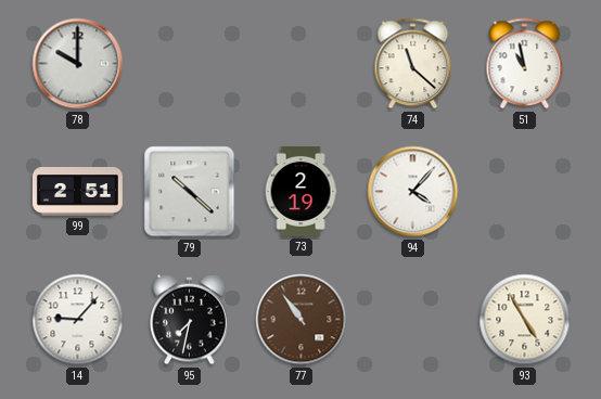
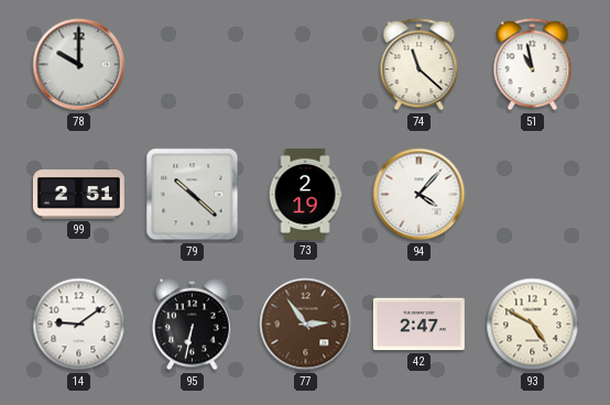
14: 9:07 -> 9:09 (79, 325)
95: 7:32 -> 6:32 (193, 325)
77: 10:54 -> 2:54 (306, 325)
42: none -> 2:47 (418, 325)
93: 4:55 -> 4:50 (533, 325)
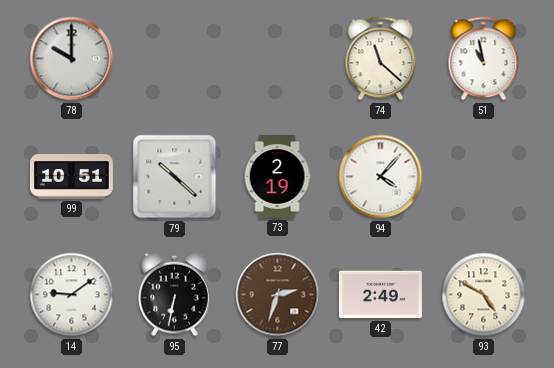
99: 2:51 -> 10:51 (71, 177)
77: 2:54 -> 2:33 (278, 295)
42: 2:47 -> 2:49 (380, 295)
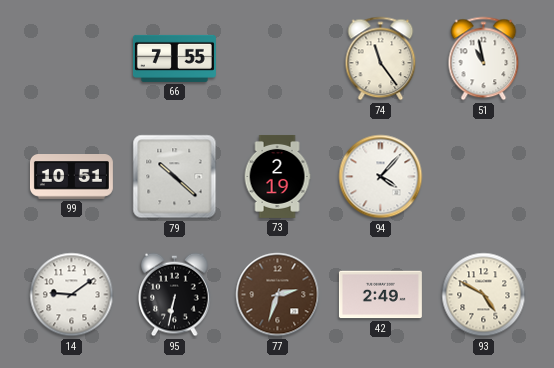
78: 10:00 -> none (72, 59)
66: none -> 7:55 (174, 58)
74: 11:22 -> 11:24 (381, 59)
